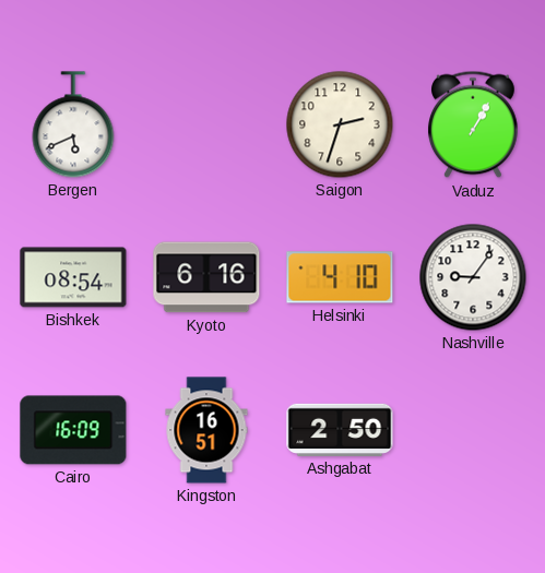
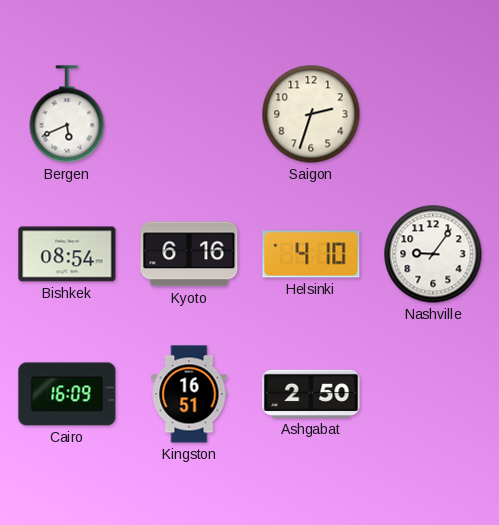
Vaduz: 1:05 -> none (474, 124)
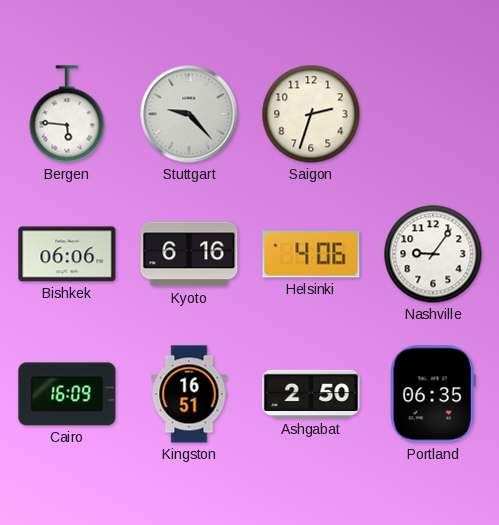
Bergen: 5:41 -> 5:46 (67, 114)
Stuttgart: none -> 9:23 (189, 114)
Bishkek: 08:54 -> 06:06 (67, 254)
Helsinki: 4:10 -> 4:06 (311, 254)
Portland: none -> 06:35 (433, 394)
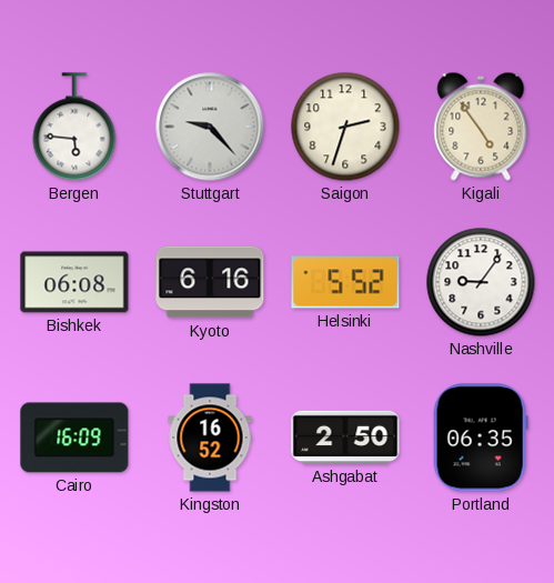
Kigali: none -> 4:54 (481, 127)
Bishkek: 06:06 -> 06:08 (74, 282)
Helsinki: 4:06 -> 5:52 (345, 282)
Kingston: 16:51 -> 16:52 (210, 438)
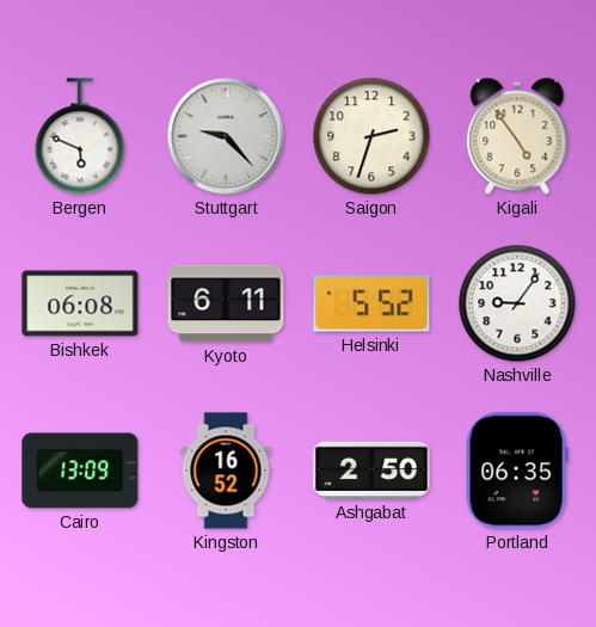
Bergen: 5:46 -> 5:49 (80, 136)
Kyoto: 6:16 -> 6:11 (226, 303)
Cairo: 16:09 -> 13:09 (80, 471)
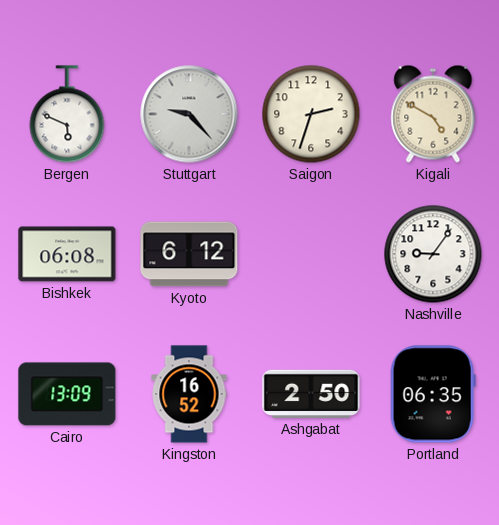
Kigali: 4:54 -> 4:50 (433, 114)
Kyoto: 6:11 -> 6:12 (189, 254)
Helsinki: 5:52 -> none (371, 303)
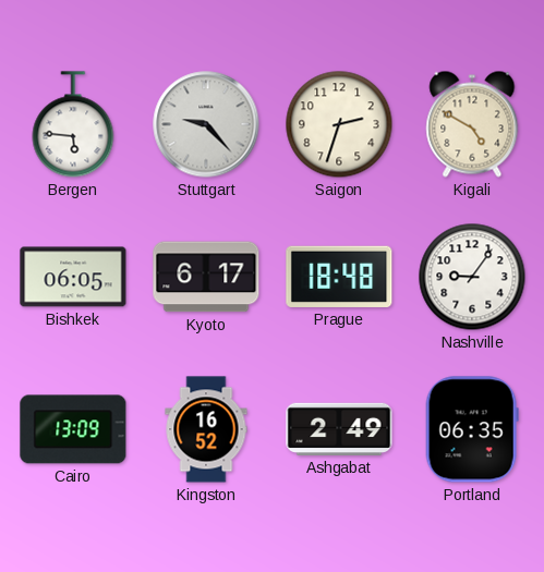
Bergen: 5:49 -> 5:46 (73, 124)
Bishkek: 06:08 -> 06:05 (73, 277)
Kyoto: 6:12 -> 6:17 (206, 277)
Prague: none -> 18:48 (339, 277)
Ashgabat: 2:50 -> 2:49 (339, 429)
